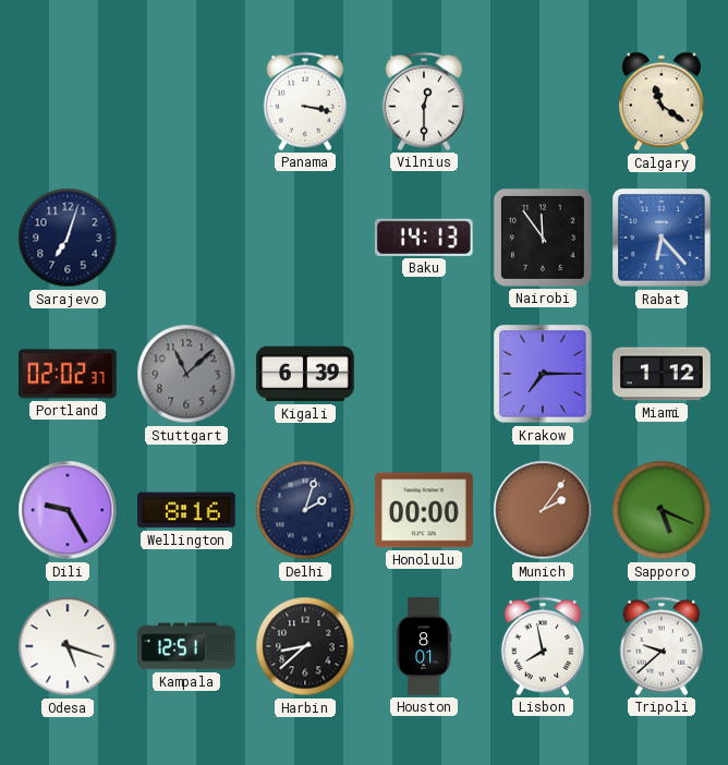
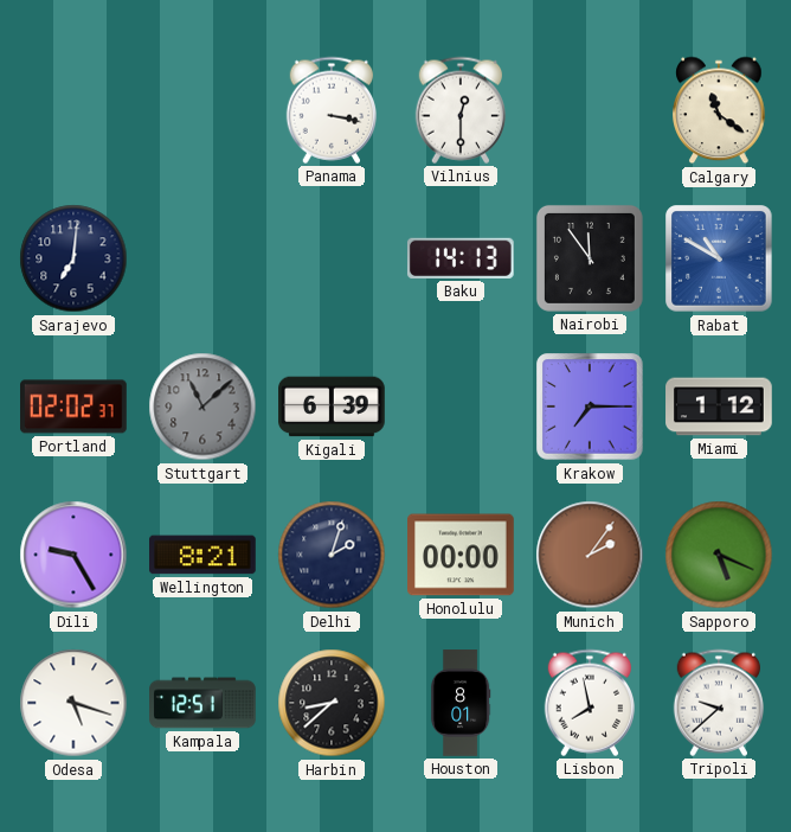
Sarajevo: 7:03 -> 7:01 (73, 258)
Rabat: 6:23 -> 10:50 (719, 258)
Wellington: 8:16 -> 8:21 (204, 555)
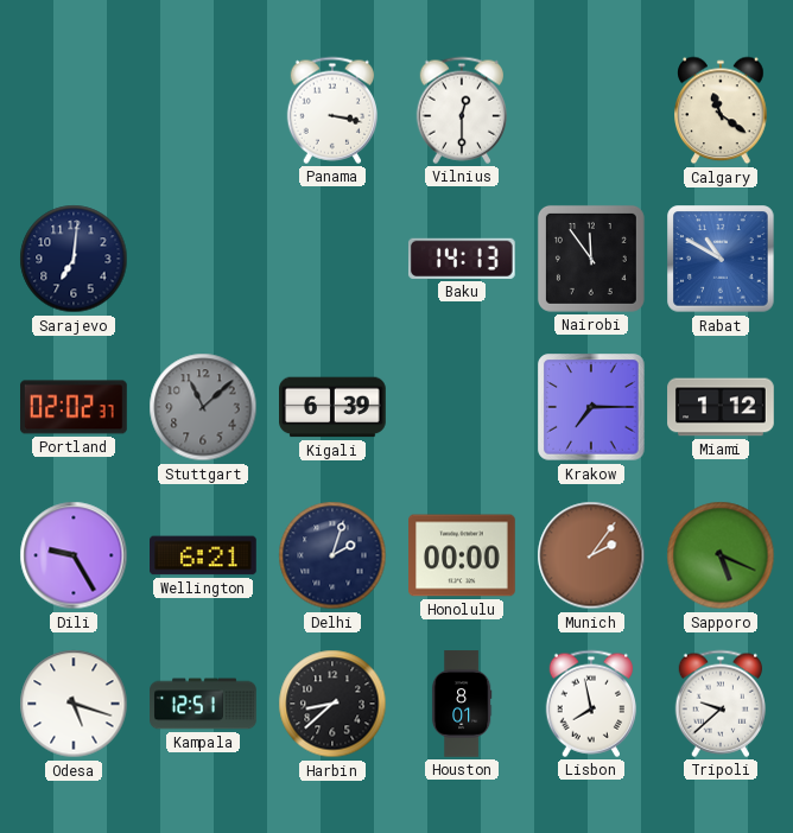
Wellington: 8:21 -> 6:21 (204, 555)
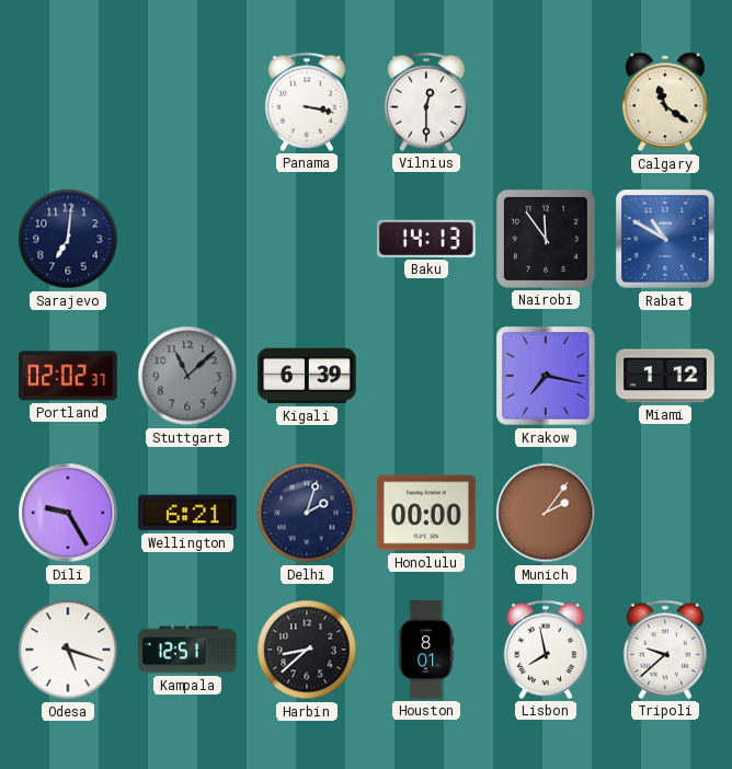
Krakow: 7:15 -> 7:17 (546, 376)
Sapporo: 5:19 -> none (721, 555)
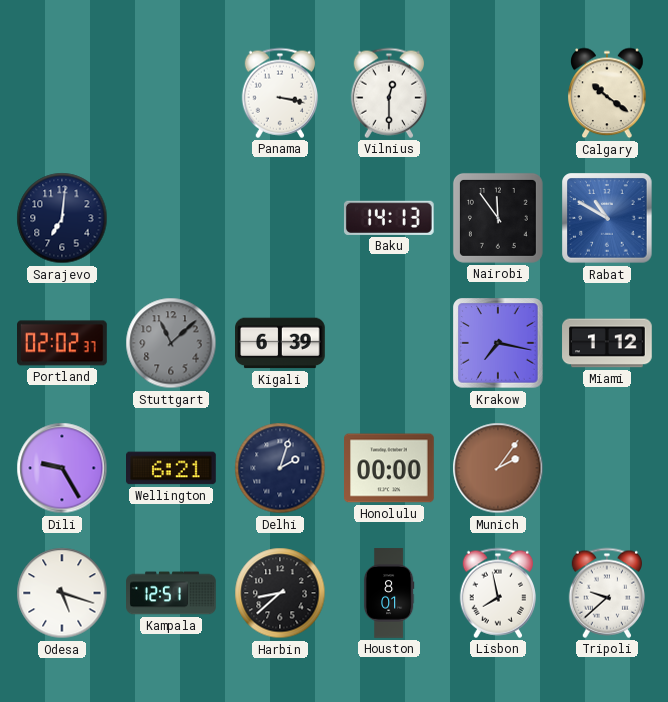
Calgary: 11:21 -> 10:21 (607, 93)
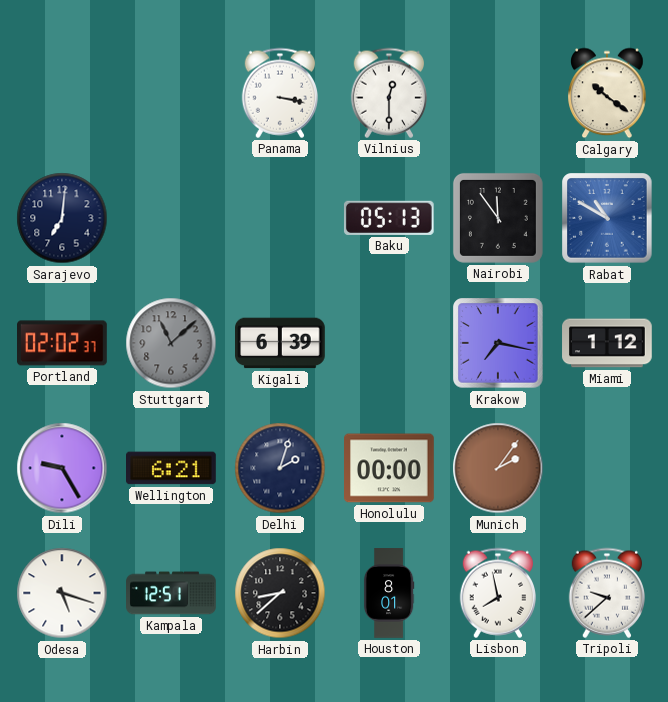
Baku: 14:13 -> 05:13 (389, 218)
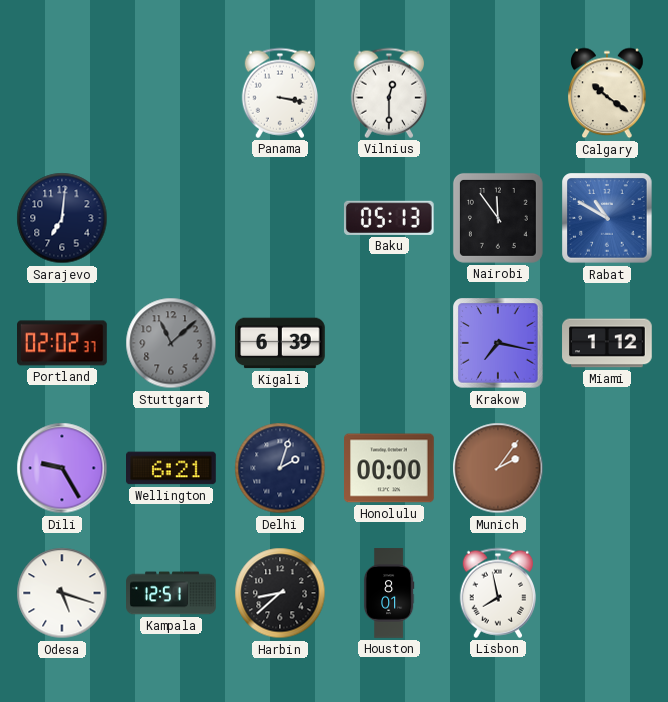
Tripoli: 9:38 -> none (606, 593)
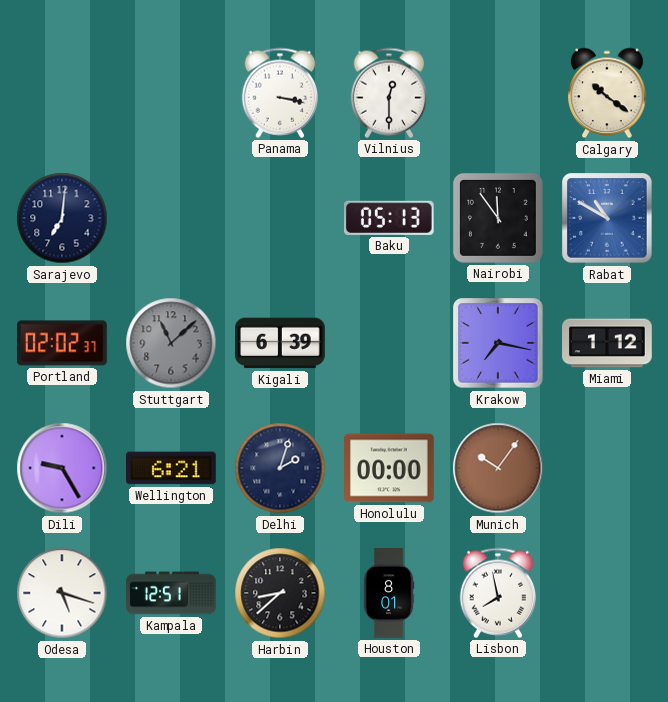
Munich: 2:06 -> 10:06 (498, 468)
